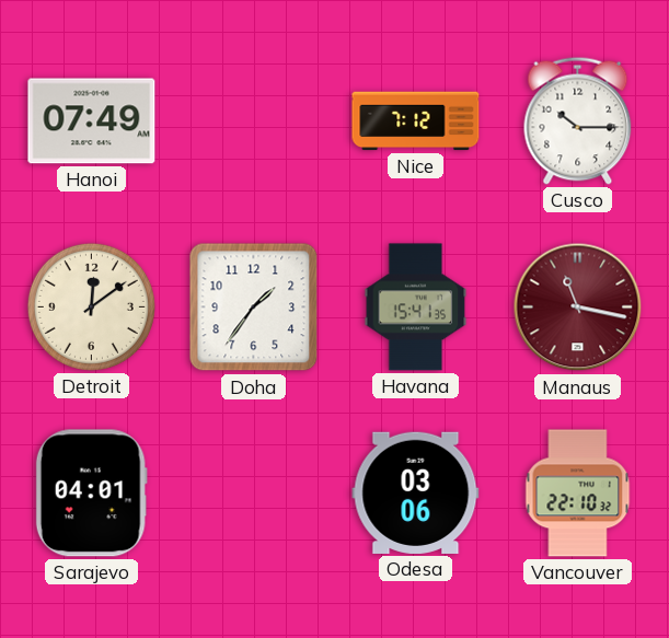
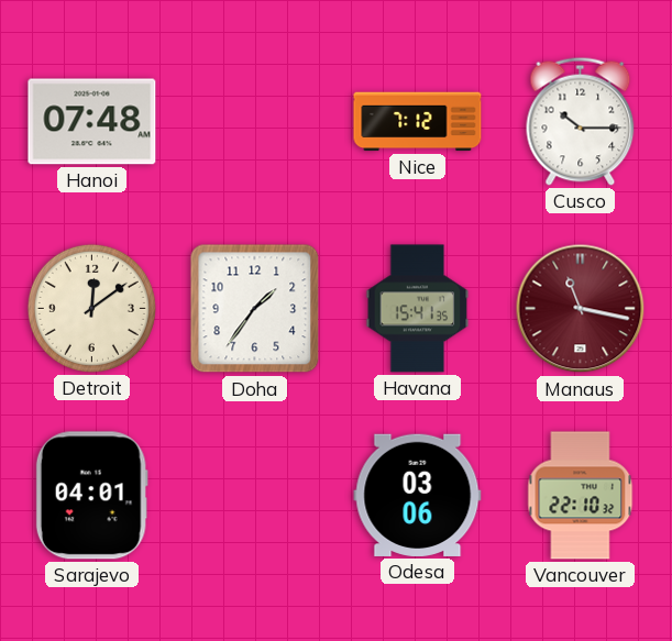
Hanoi: 07:49 -> 07:48 (92, 122)
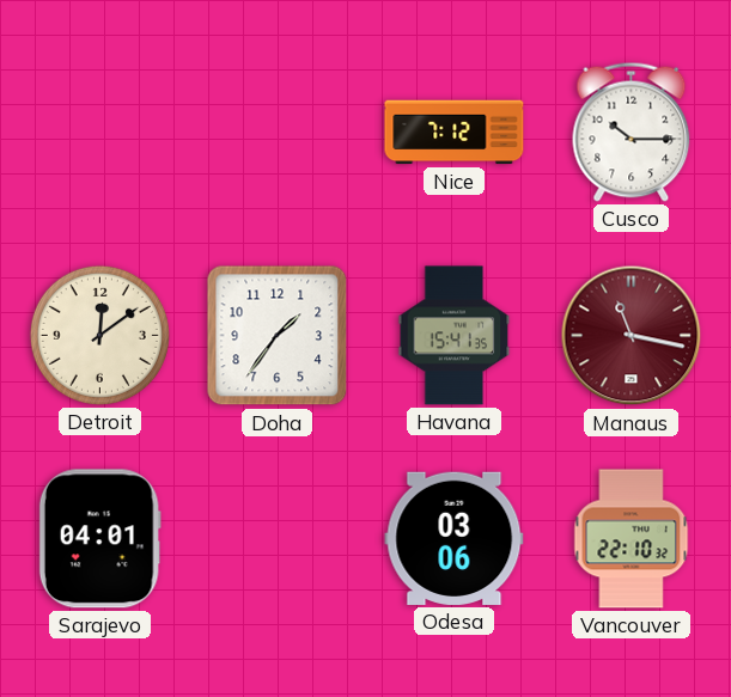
Hanoi: 07:48 -> none (92, 122)
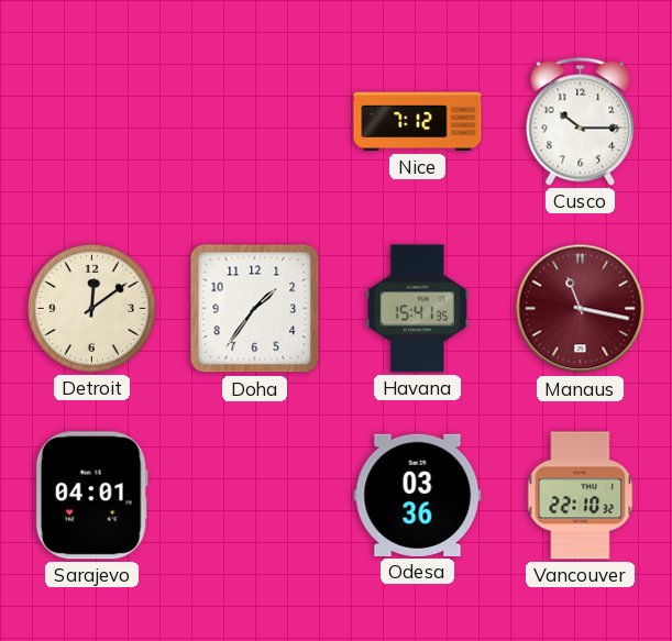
Odesa: 03:06 -> 03:36 (418, 495)
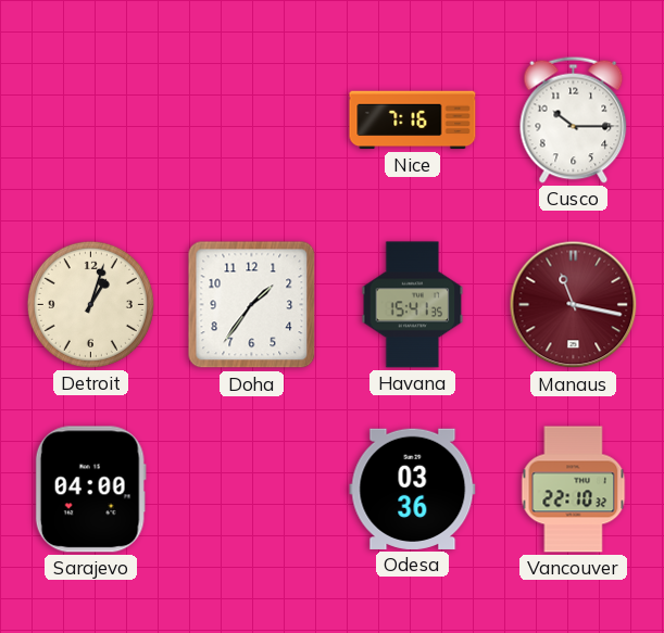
Nice: 7:12 -> 7:16 (413, 121)
Detroit: 12:09 -> 1:03 (90, 304)
Sarajevo: 04:01 -> 04:00 (90, 490)
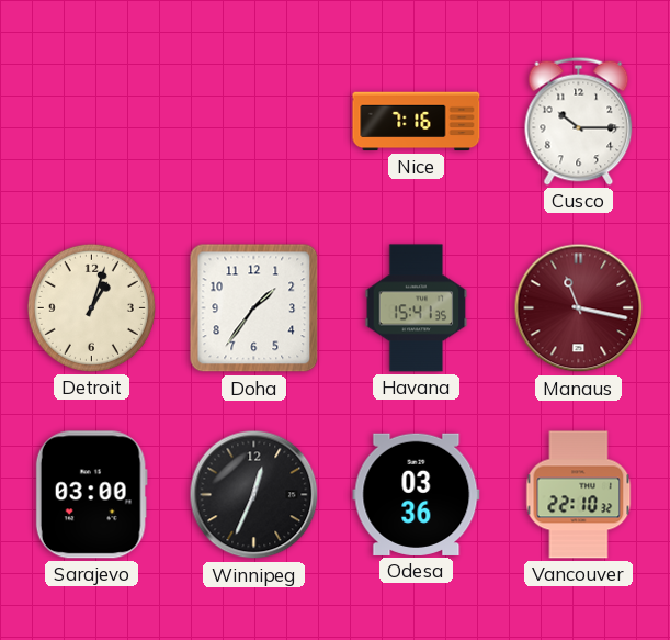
Sarajevo: 04:00 -> 03:00 (91, 495)
Winnipeg: none -> 12:34 (254, 495)
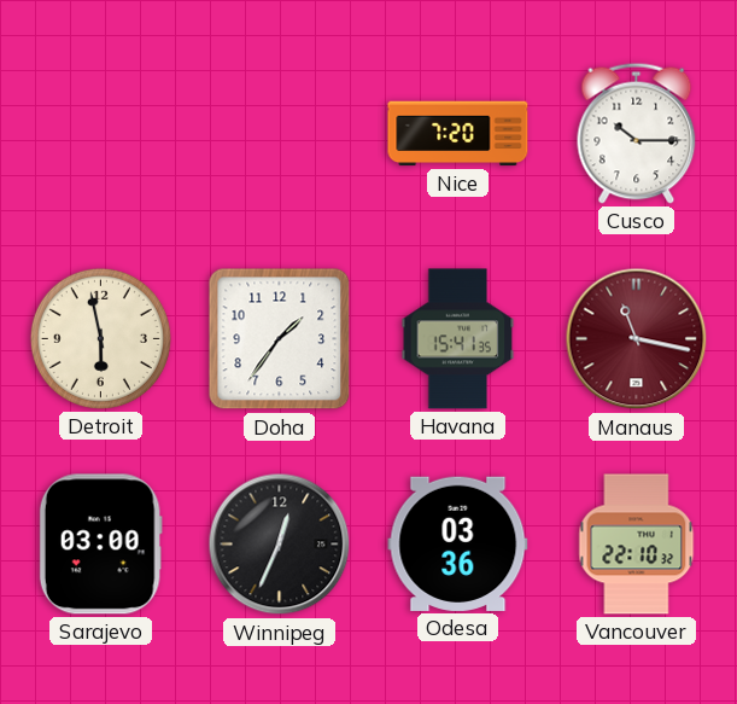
Nice: 7:16 -> 7:20 (458, 134)
Detroit: 1:03 -> 5:58 (100, 338)
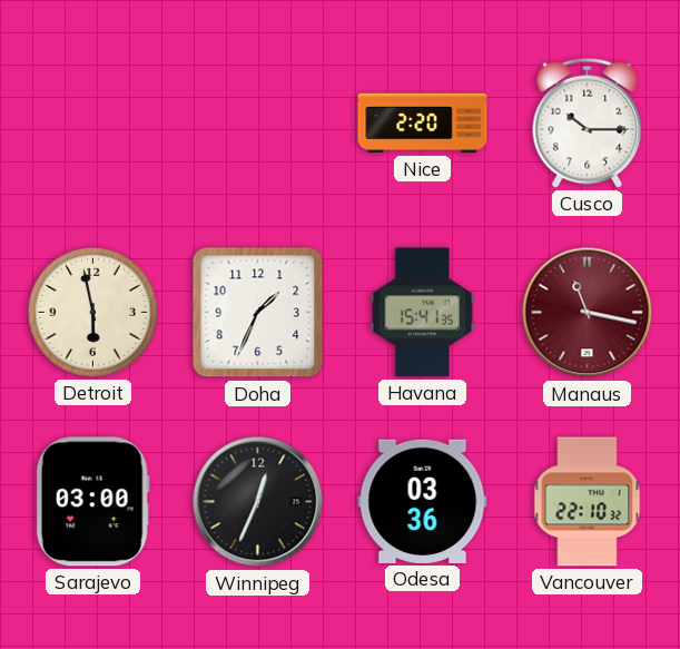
Nice: 7:20 -> 2:20 (423, 124)
Doha: 1:36 -> 1:34 (258, 313)
